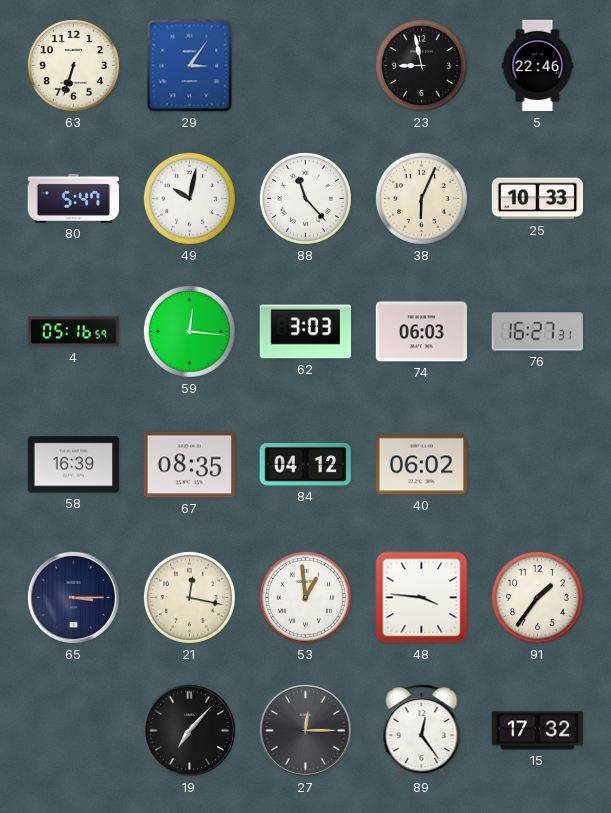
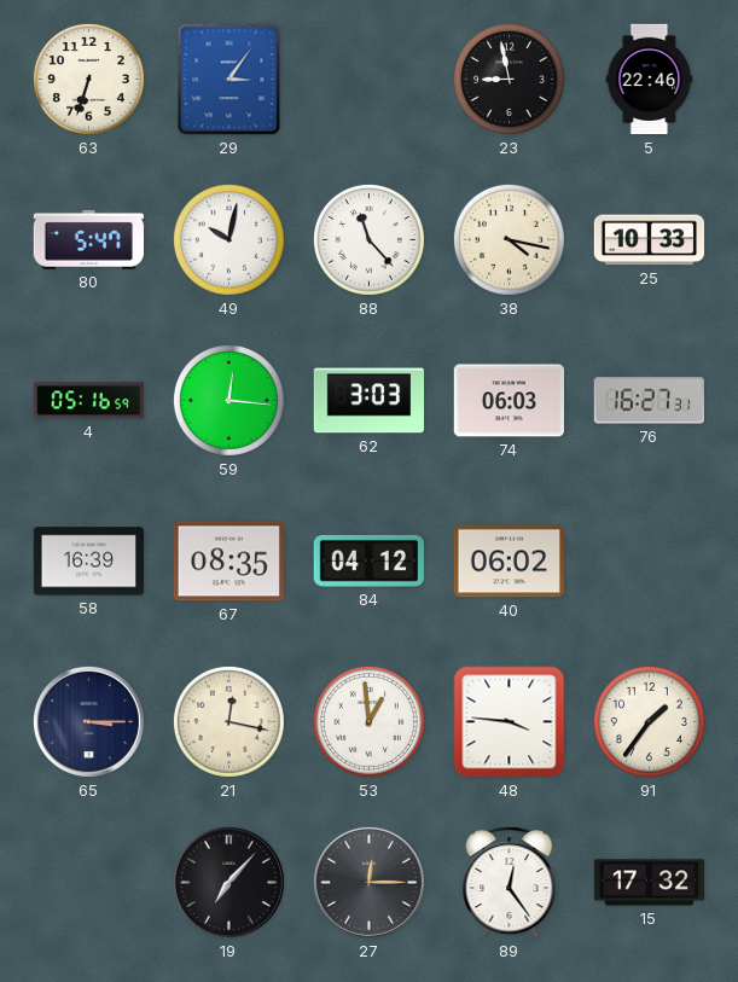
38: 6:04 -> 4:17 (509, 239)
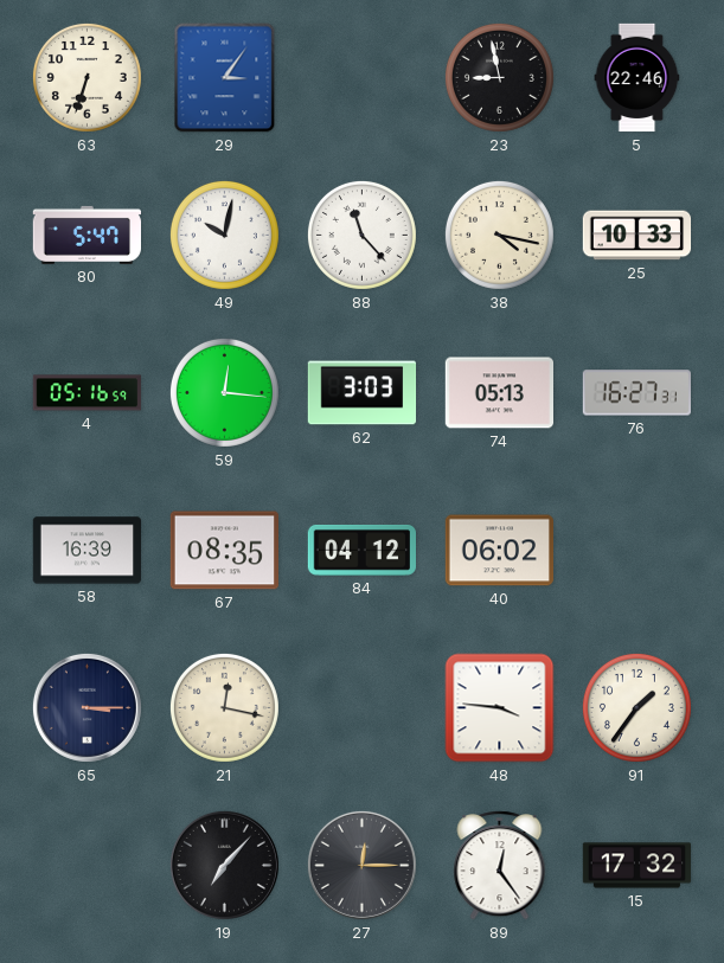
74: 06:03 -> 05:13 (499, 393)
53: 12:59 -> none (368, 721)
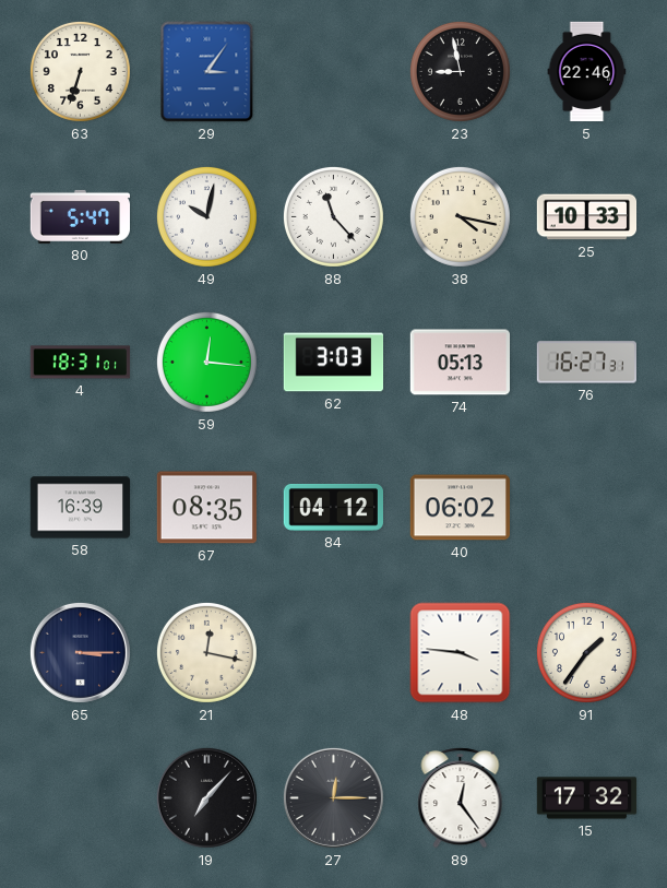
4: 05:16 -> 18:31 (81, 363)
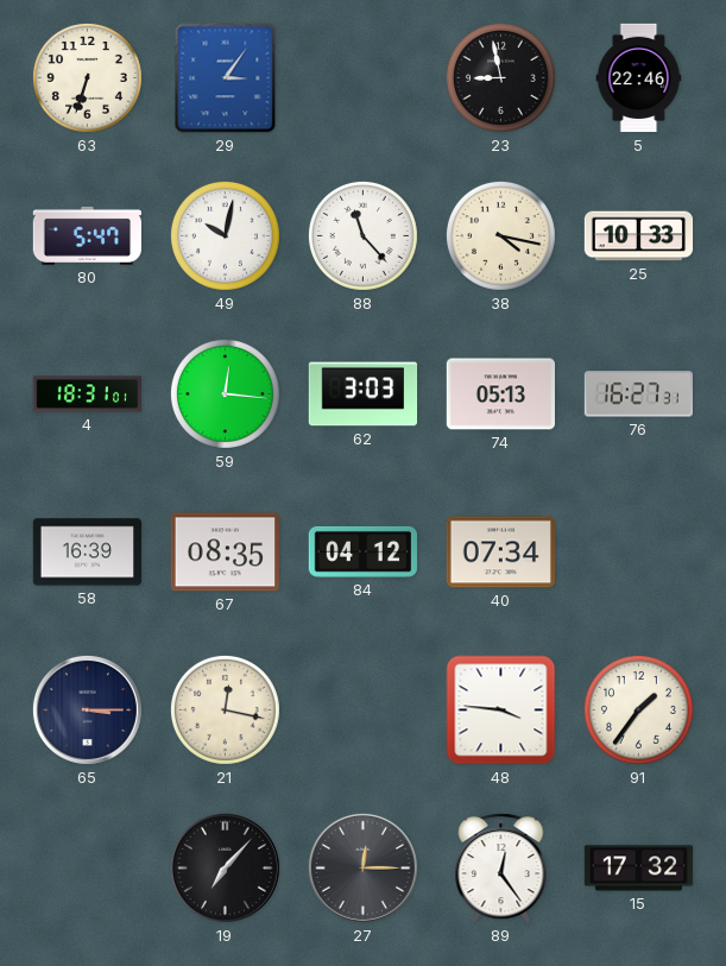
40: 06:02 -> 07:34 (500, 553)
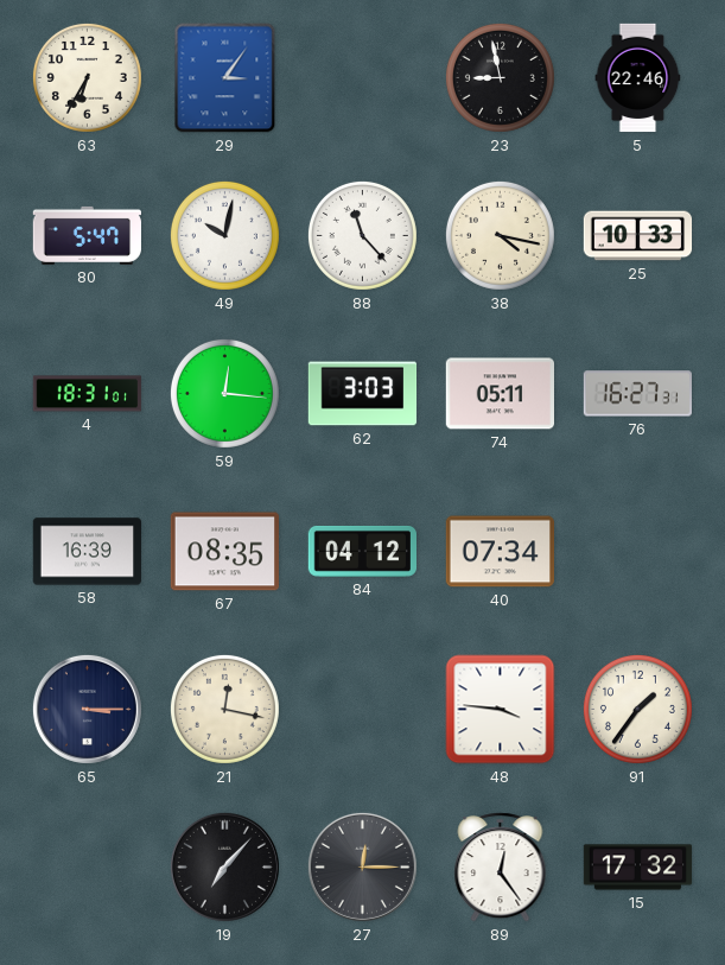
63: 6:33 -> 6:35 (87, 77)
74: 05:13 -> 05:11 (500, 394)
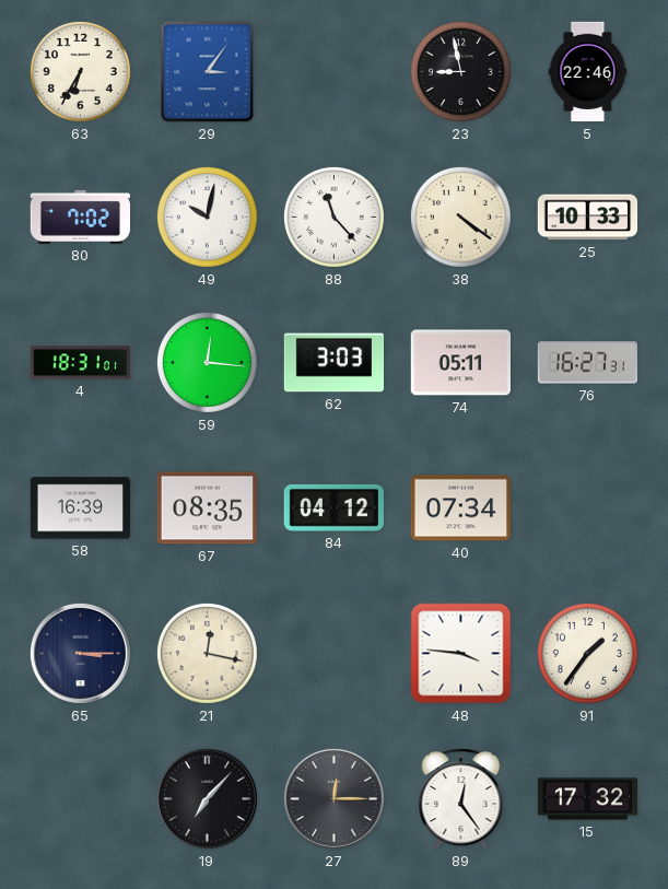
80: 5:47 -> 7:02 (80, 217)
38: 4:17 -> 4:21 (460, 217)
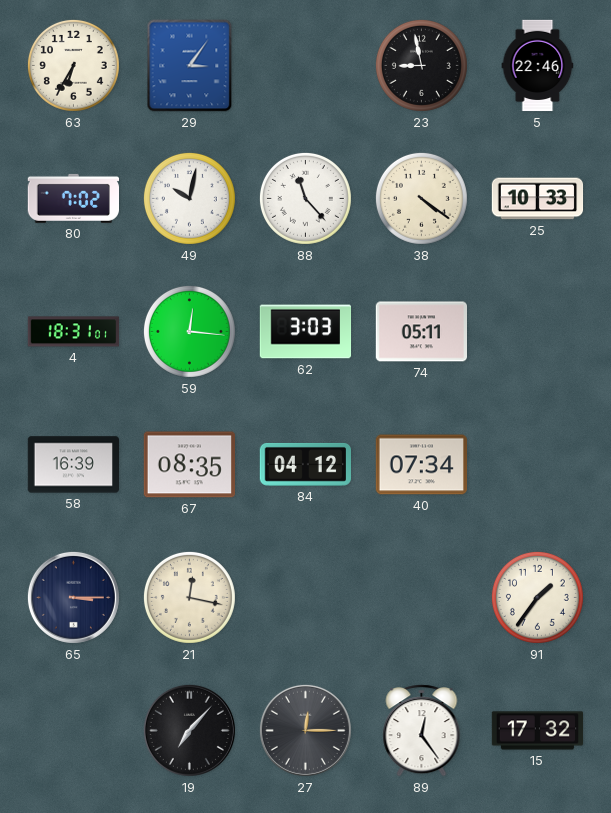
76: 16:27 -> none (587, 363)
48: 3:46 -> none (461, 654)
